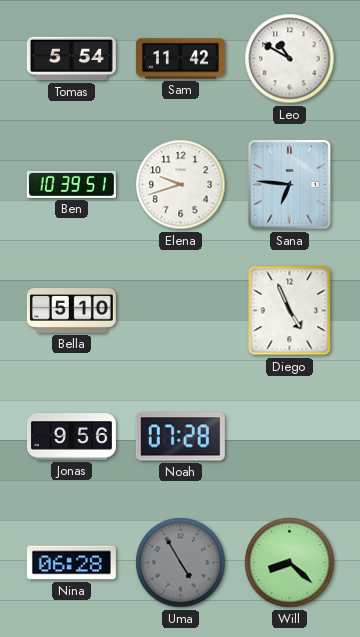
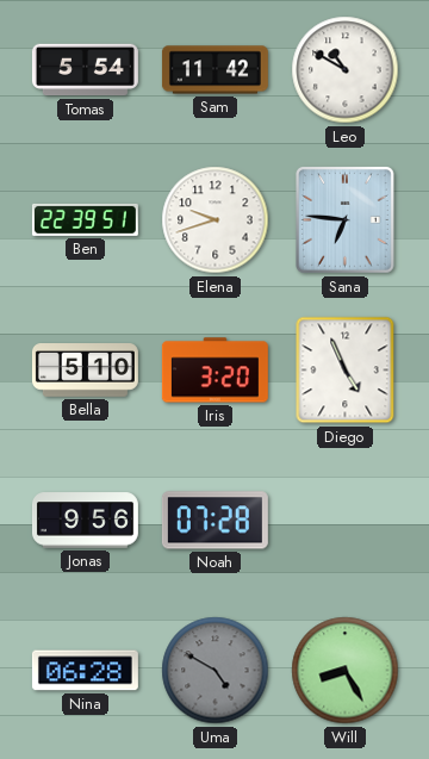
Ben: 10:39 -> 22:39 (85, 219)
Iris: none -> 3:20 (214, 371)
Uma: 4:55 -> 4:50 (216, 671)
Will: 8:22 -> 8:25 (346, 671)
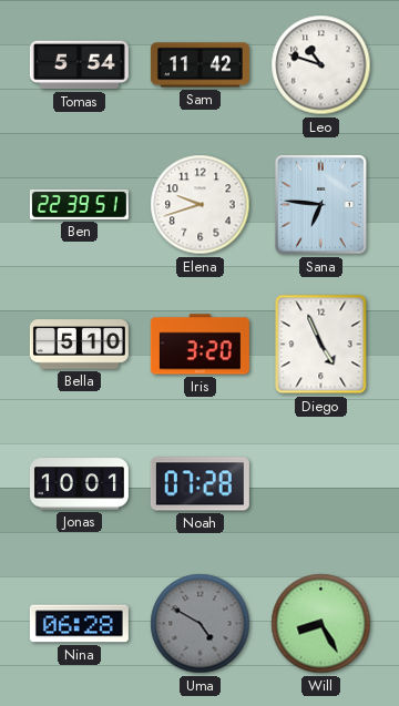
Leo: 10:50 -> 10:48 (321, 65)
Jonas: 9:56 -> 10:01 (79, 484)
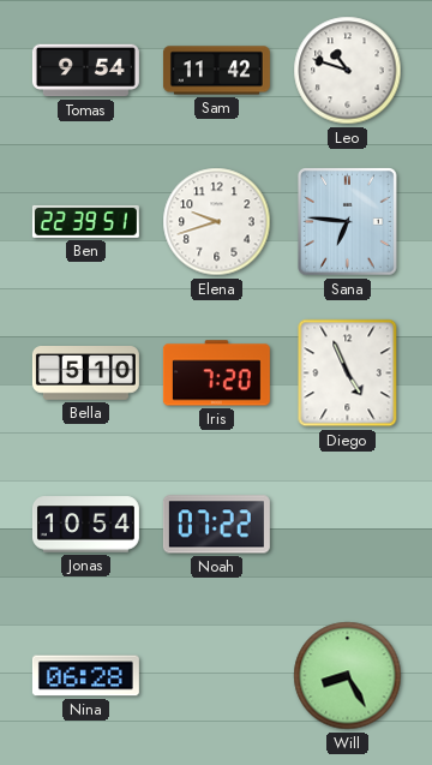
Tomas: 5:54 -> 9:54 (85, 71)
Iris: 3:20 -> 7:20 (216, 373)
Jonas: 10:01 -> 10:54 (85, 525)
Noah: 07:28 -> 07:22 (216, 525)
Uma: 4:50 -> none (201, 624)
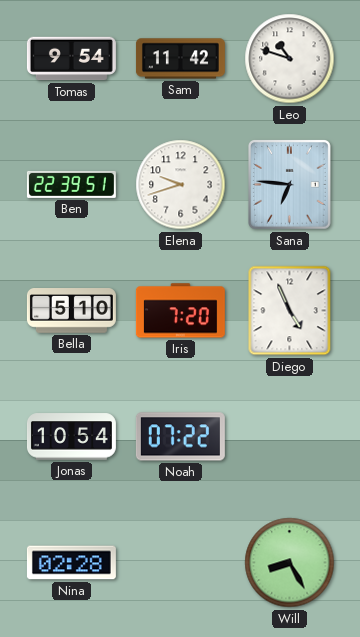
Nina: 06:28 -> 02:28 (71, 563)
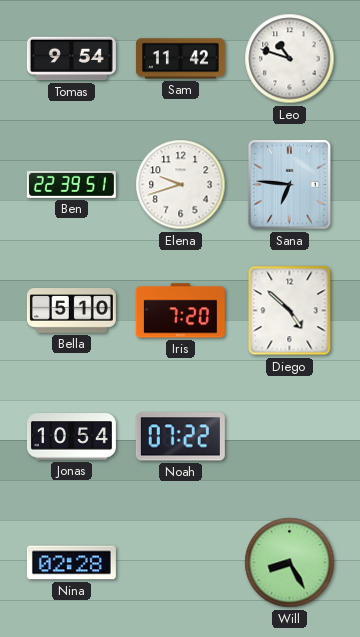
Diego: 4:56 -> 4:52 (290, 311)
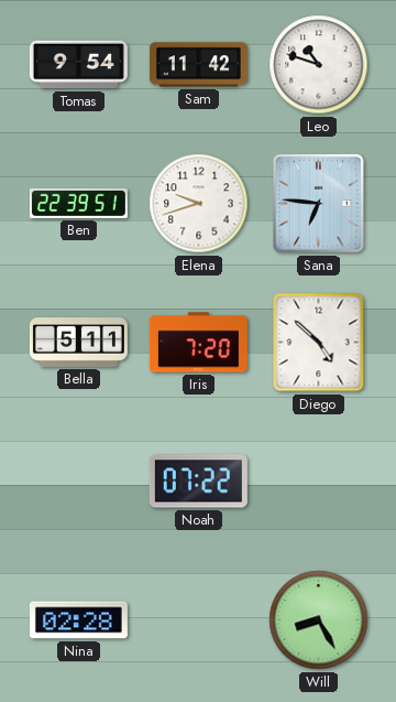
Bella: 5:10 -> 5:11 (78, 343)
Jonas: 10:54 -> none (71, 437)
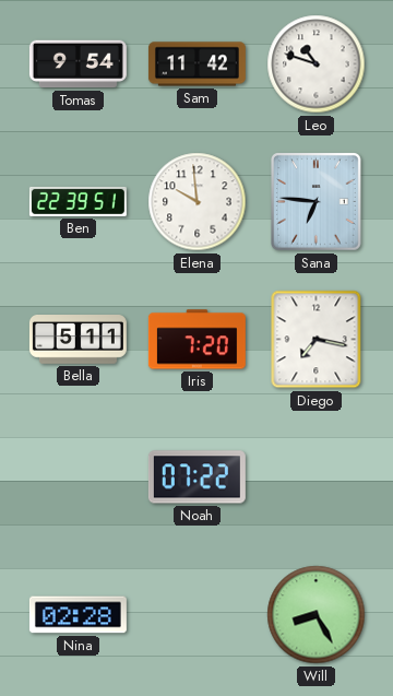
Elena: 9:42 -> 9:59 (198, 202)
Diego: 4:52 -> 7:17 (317, 340)
